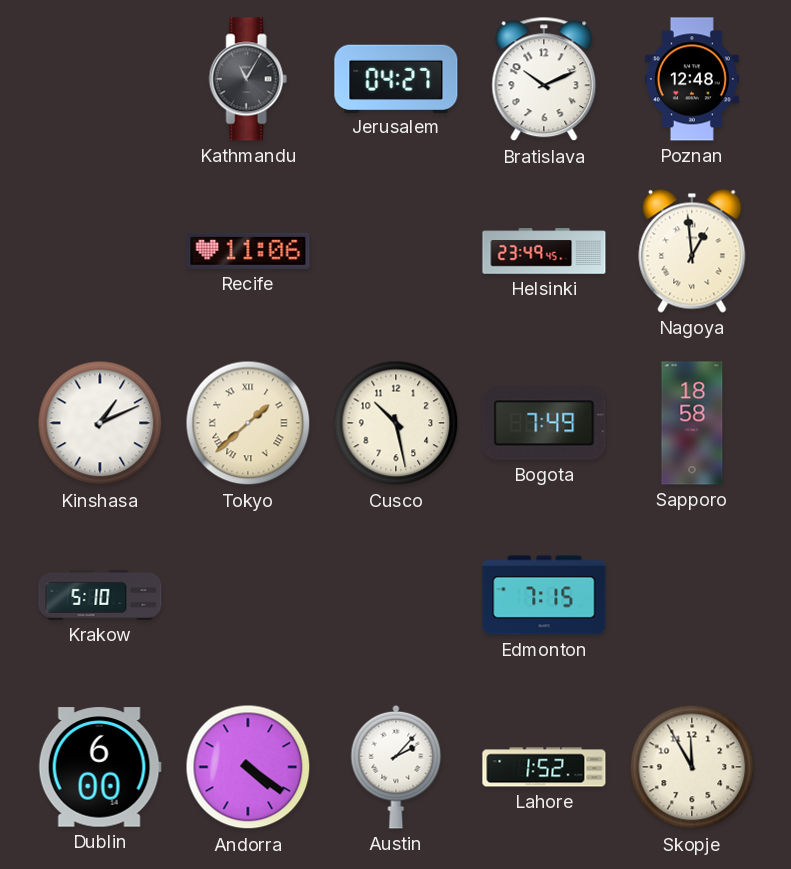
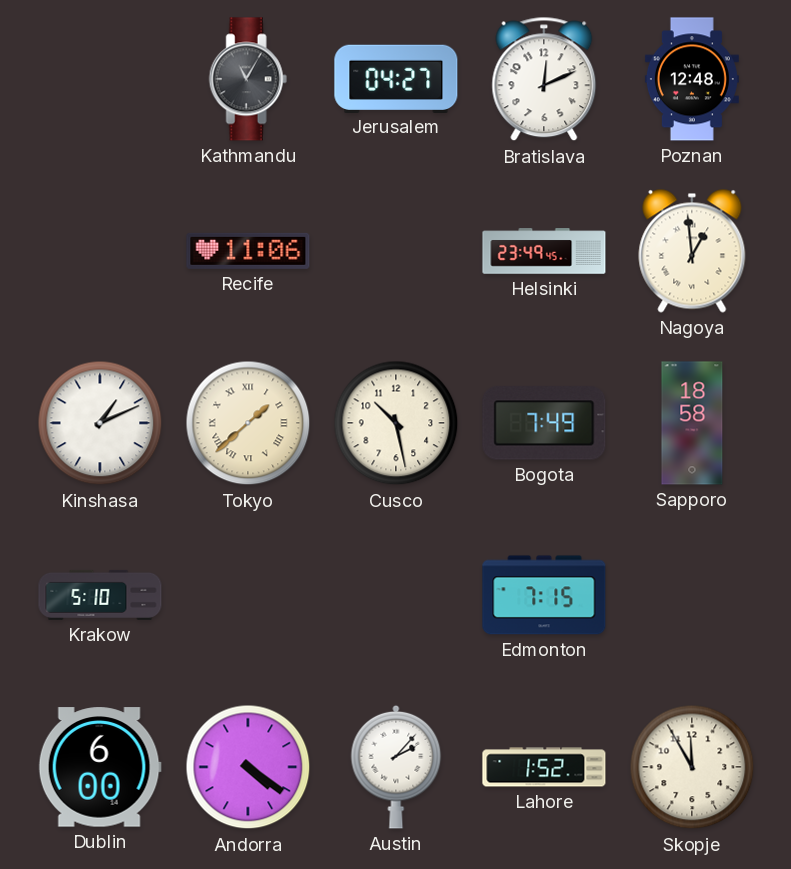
Bratislava: 10:11 -> 12:11 (544, 79)
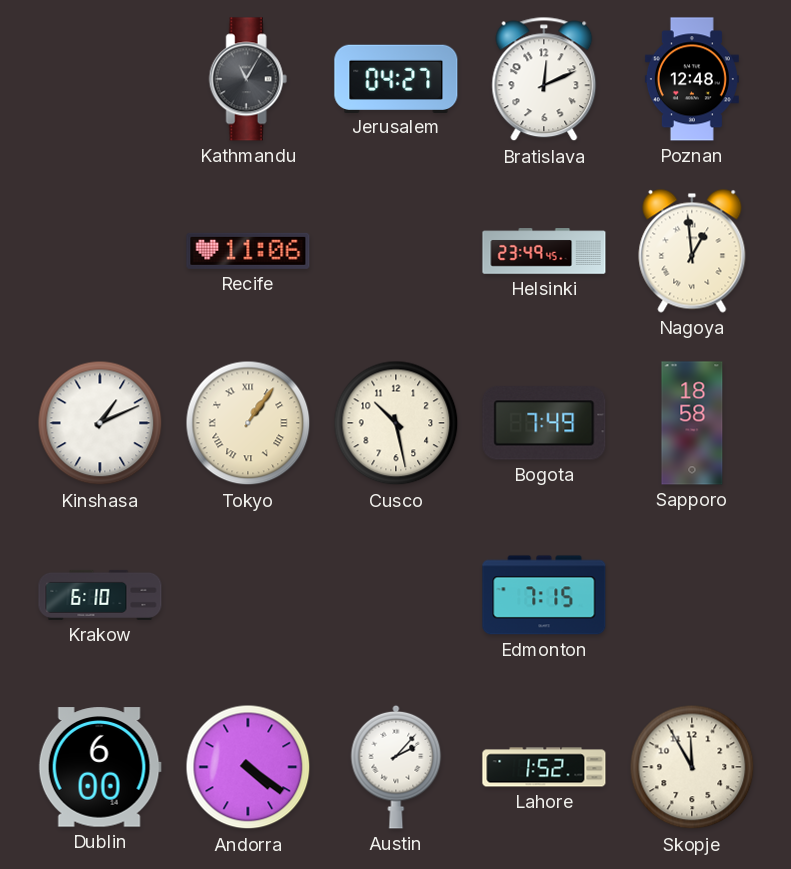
Tokyo: 1:38 -> 1:06 (248, 423)
Krakow: 5:10 -> 6:10 (100, 595)
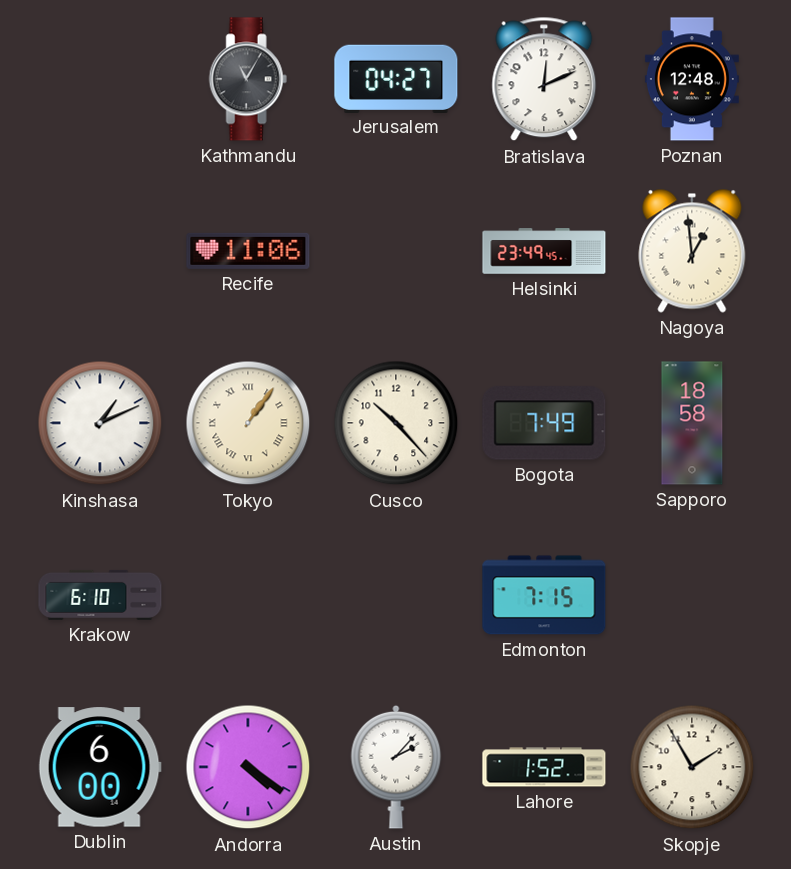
Cusco: 10:28 -> 10:23 (396, 423)
Skopje: 11:55 -> 1:55 (692, 767)
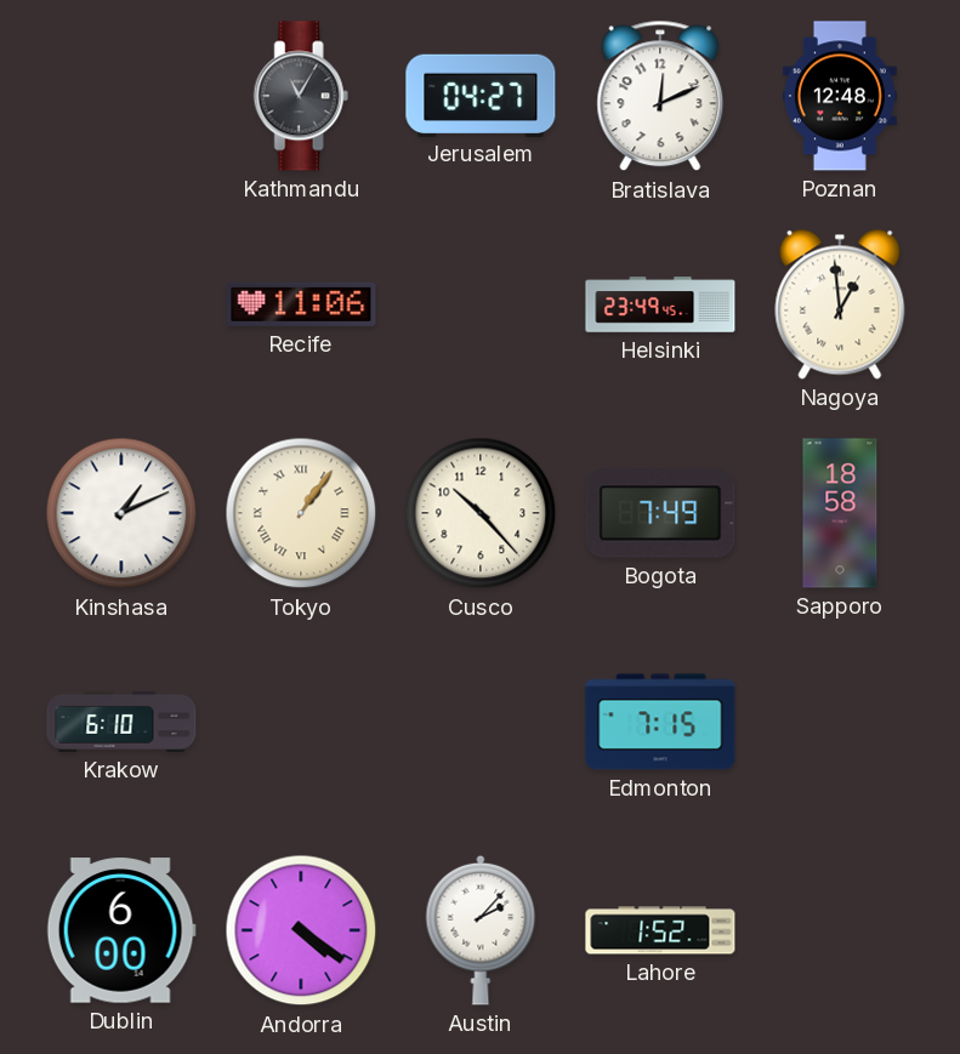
Skopje: 1:55 -> none (692, 767)
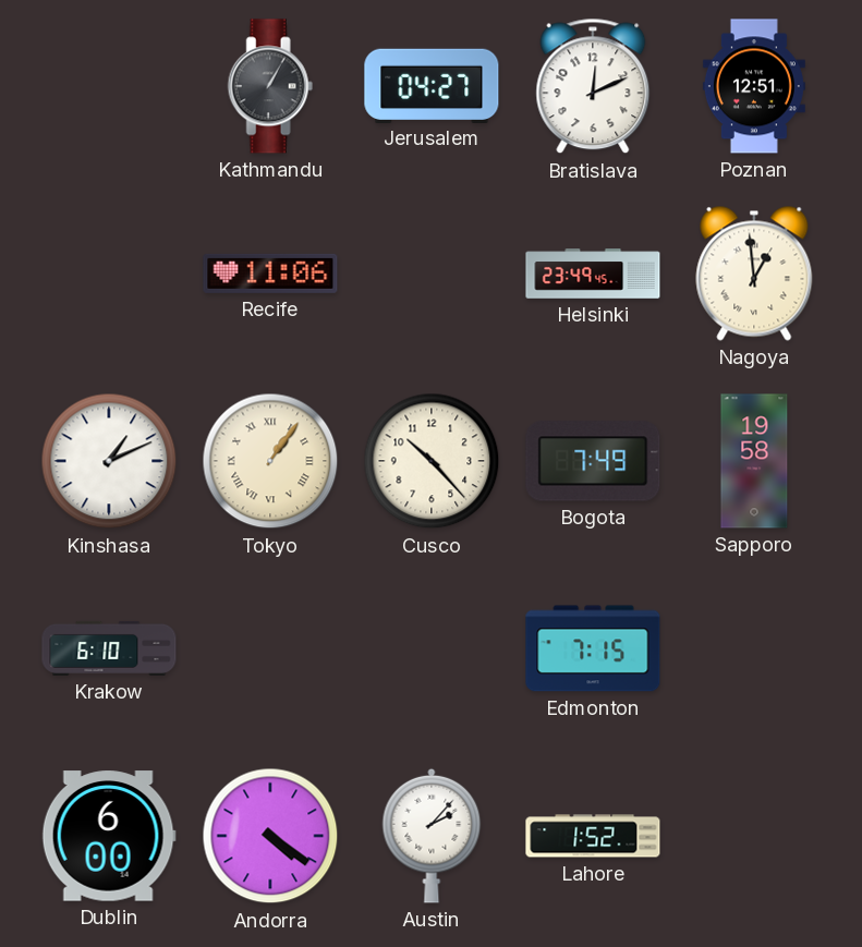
Kathmandu: 11:05 -> 1:05 (270, 86)
Poznan: 12:48 -> 12:51 (754, 86)
Sapporo: 18:58 -> 19:58 (754, 461)
